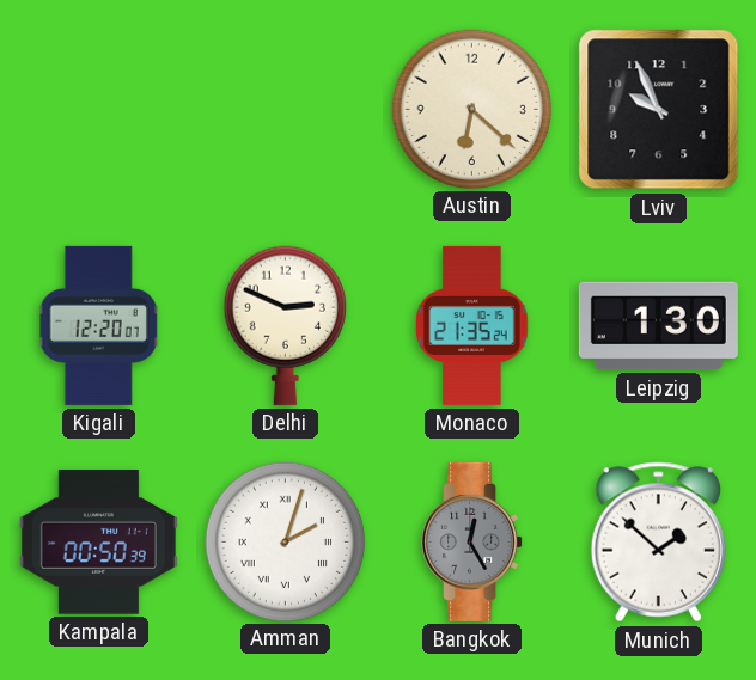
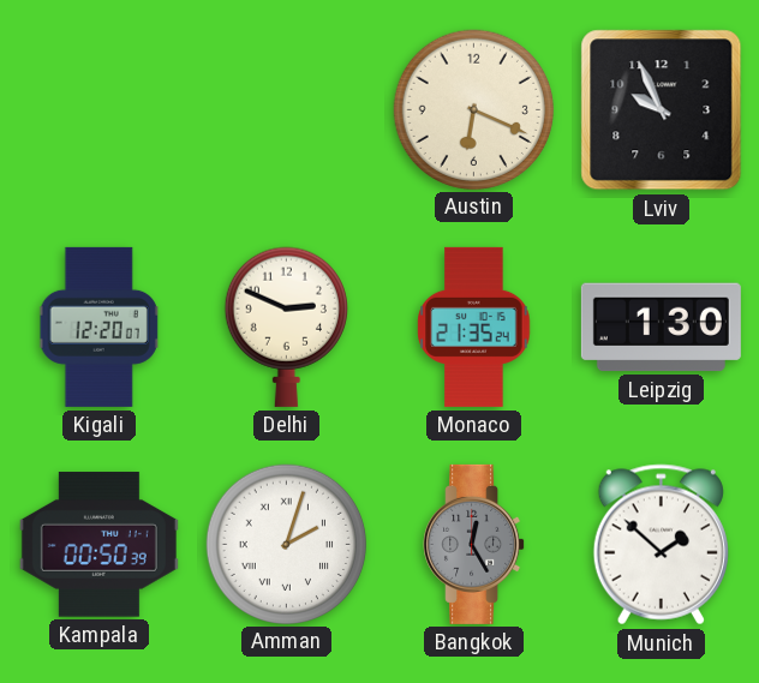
Austin: 6:22 -> 6:19 (473, 109)
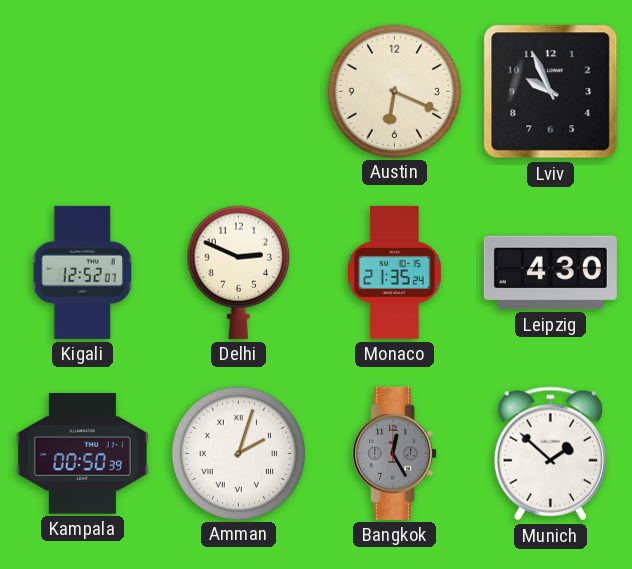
Kigali: 12:20 -> 12:52 (83, 272)
Leipzig: 1:30 -> 4:30 (550, 273)
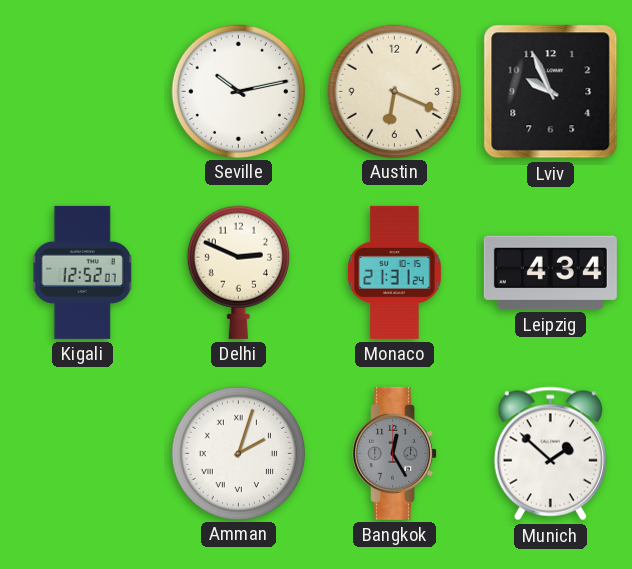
Seville: none -> 10:13 (238, 91)
Monaco: 21:35 -> 21:31 (395, 272)
Leipzig: 4:30 -> 4:34 (550, 273)
Kampala: 00:50 -> none (82, 454)
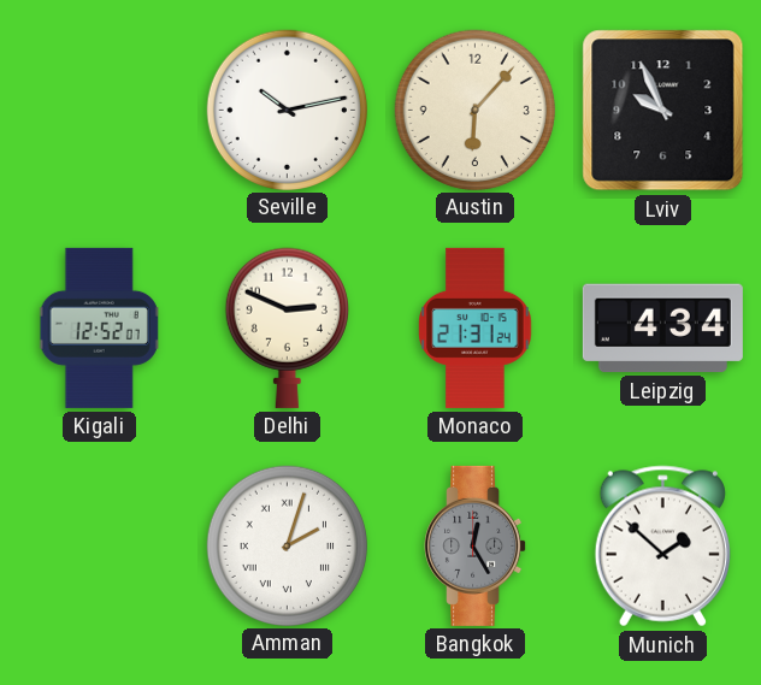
Austin: 6:19 -> 6:07 (474, 110)
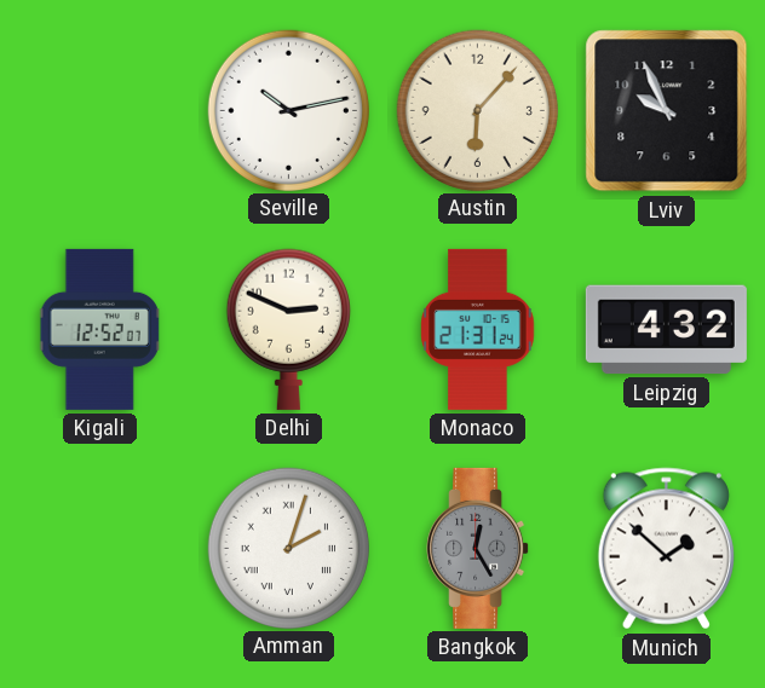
Leipzig: 4:34 -> 4:32 (666, 330)
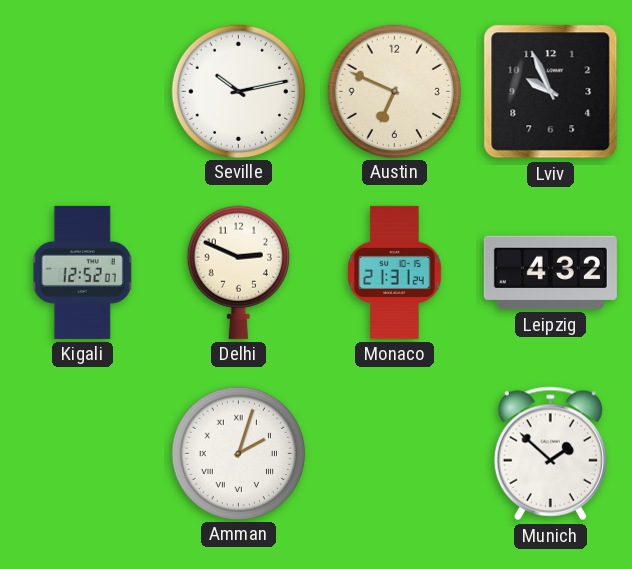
Austin: 6:07 -> 6:49 (394, 91)
Bangkok: 12:25 -> none (478, 548)
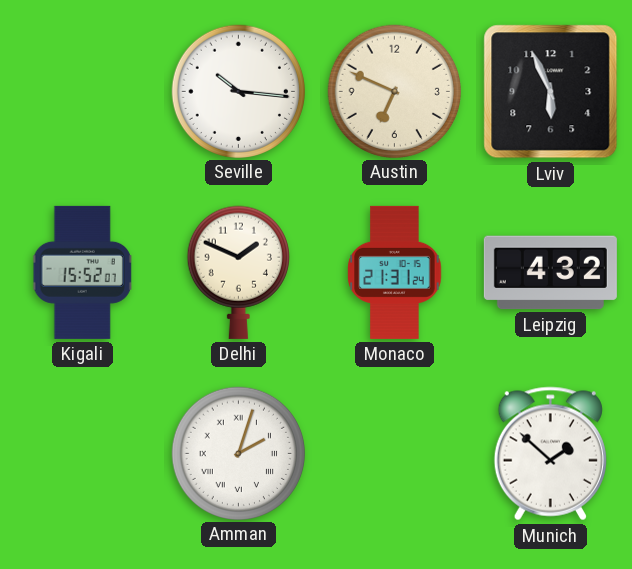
Seville: 10:13 -> 10:16 (238, 91)
Lviv: 9:56 -> 5:56 (551, 92)
Kigali: 12:52 -> 15:52 (83, 272)
Delhi: 2:49 -> 1:49 (238, 272)
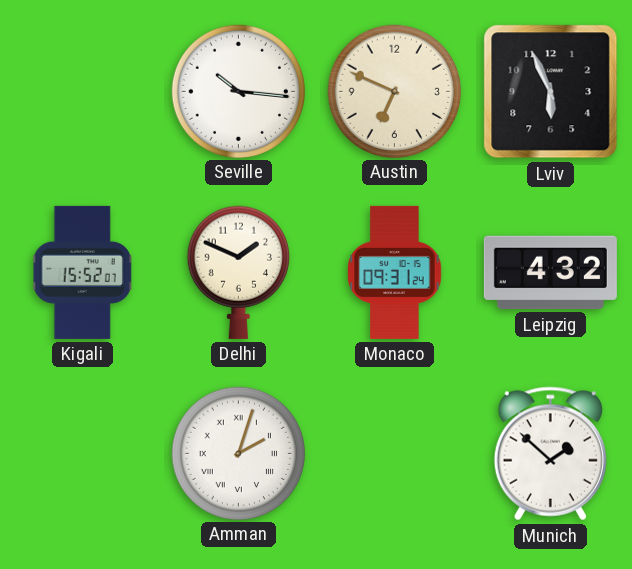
Monaco: 21:31 -> 09:31 (395, 272)
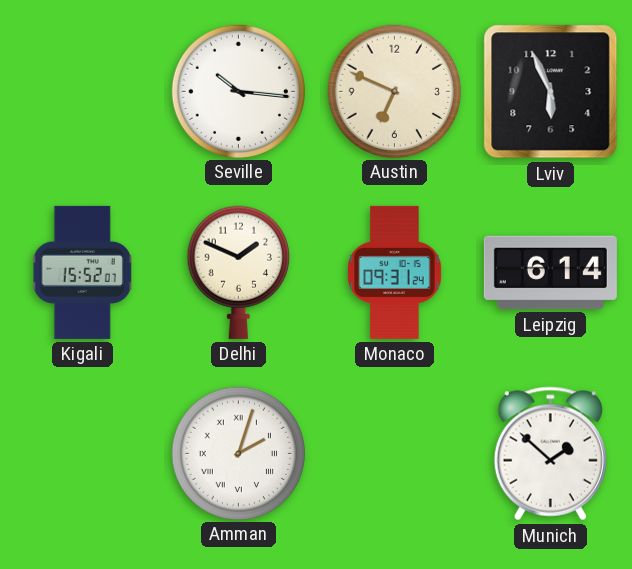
Leipzig: 4:32 -> 6:14 (550, 273)
